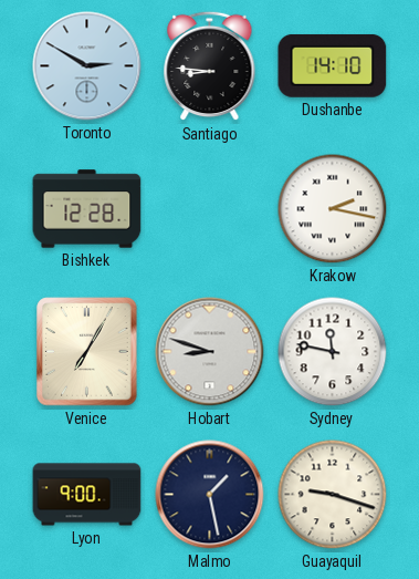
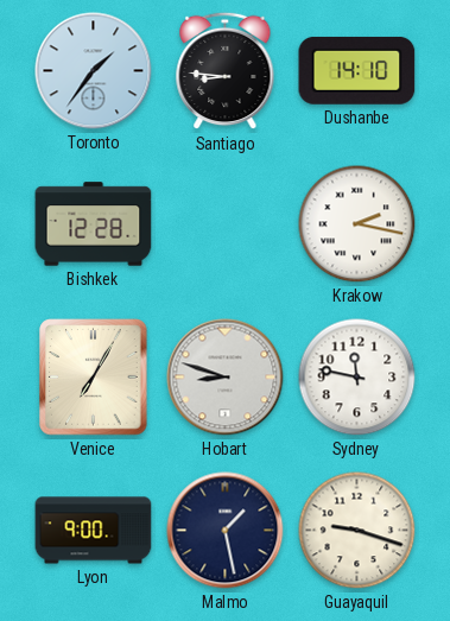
Toronto: 2:50 -> 1:36 (94, 71)
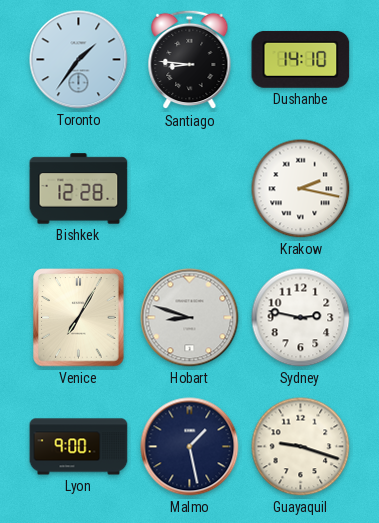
Sydney: 11:47 -> 2:47 (301, 318)
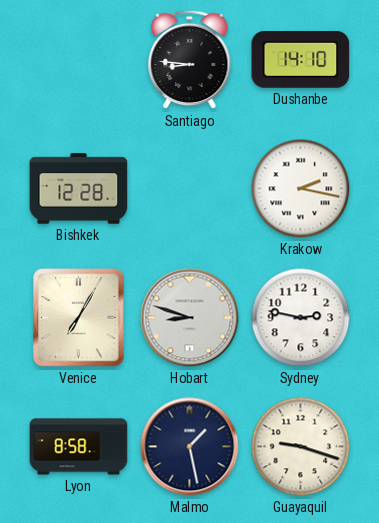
Toronto: 1:36 -> none (79, 60)
Lyon: 9:00 -> 8:58 (79, 447)
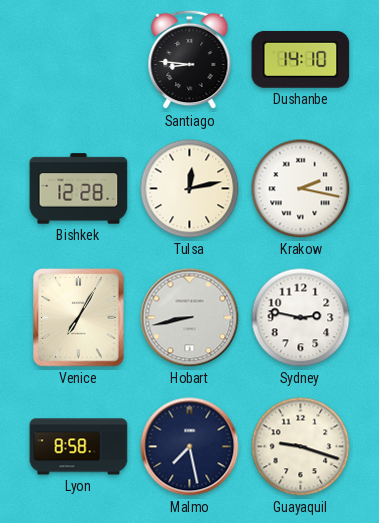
Tulsa: none -> 12:13 (190, 189)
Hobart: 8:48 -> 8:43 (190, 318)
Malmo: 1:28 -> 7:28 (190, 447)
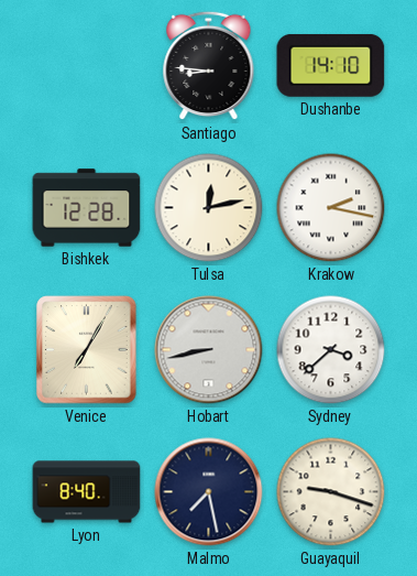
Sydney: 2:47 -> 3:38 (331, 350)
Lyon: 8:58 -> 8:40 (87, 492)
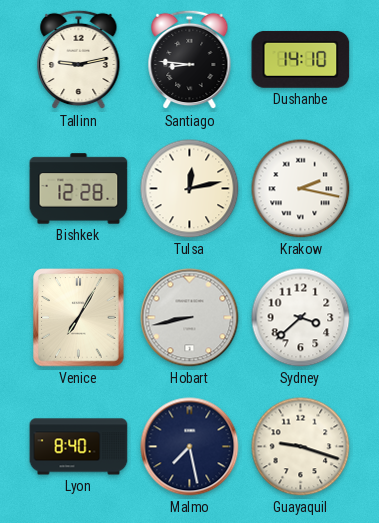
Tallinn: none -> 9:13 (79, 60)
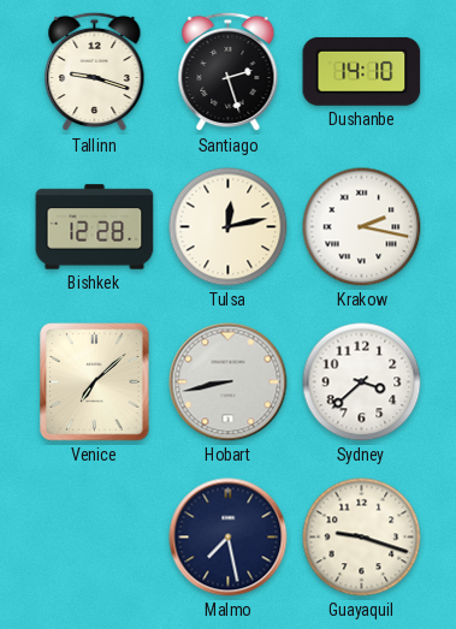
Tallinn: 9:13 -> 9:18 (95, 72)
Santiago: 8:46 -> 2:27 (229, 72)
Venice: 7:05 -> 7:08 (95, 382)
Lyon: 8:40 -> none (79, 447)
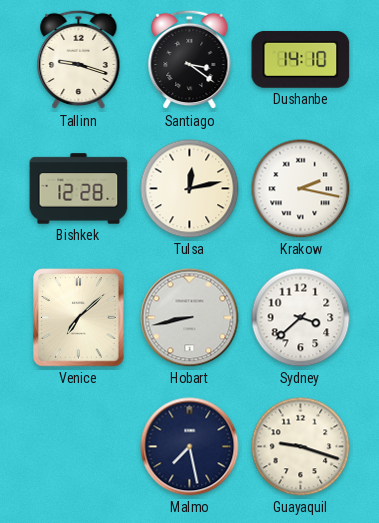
Santiago: 2:27 -> 3:21 (190, 60)
